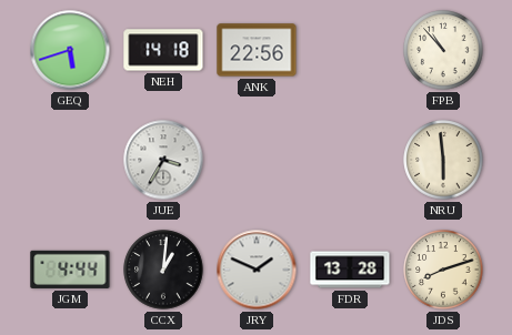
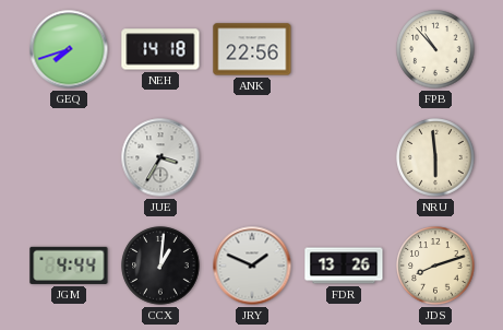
GEQ: 5:42 -> 7:42 (69, 49)
FDR: 13:28 -> 13:26 (344, 266)
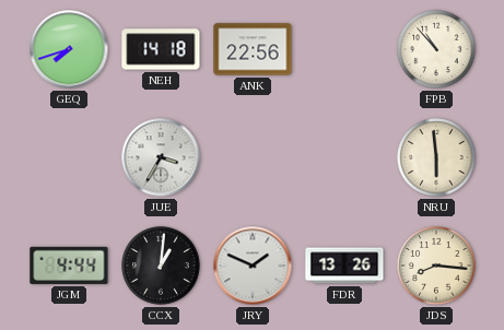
JDS: 8:12 -> 8:16 (436, 266)
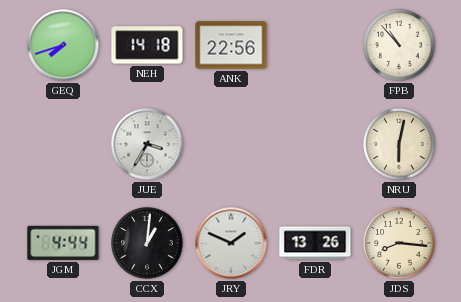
NRU: 5:59 -> 6:02 (399, 144)
